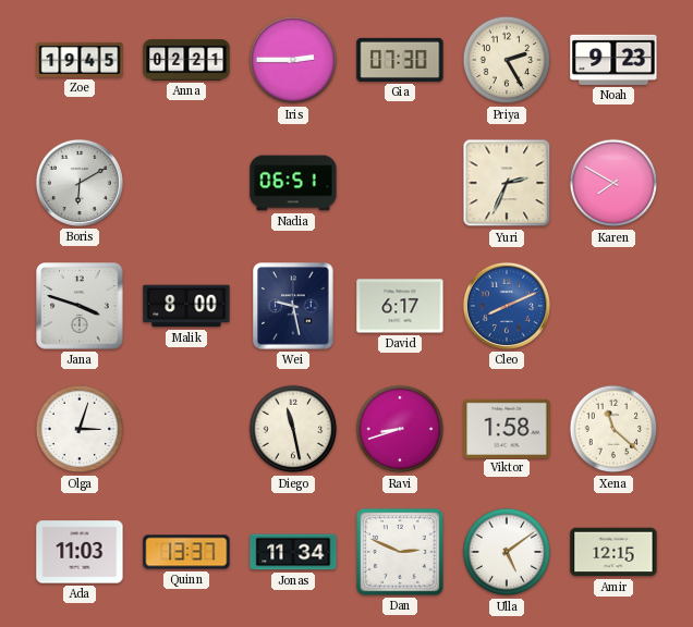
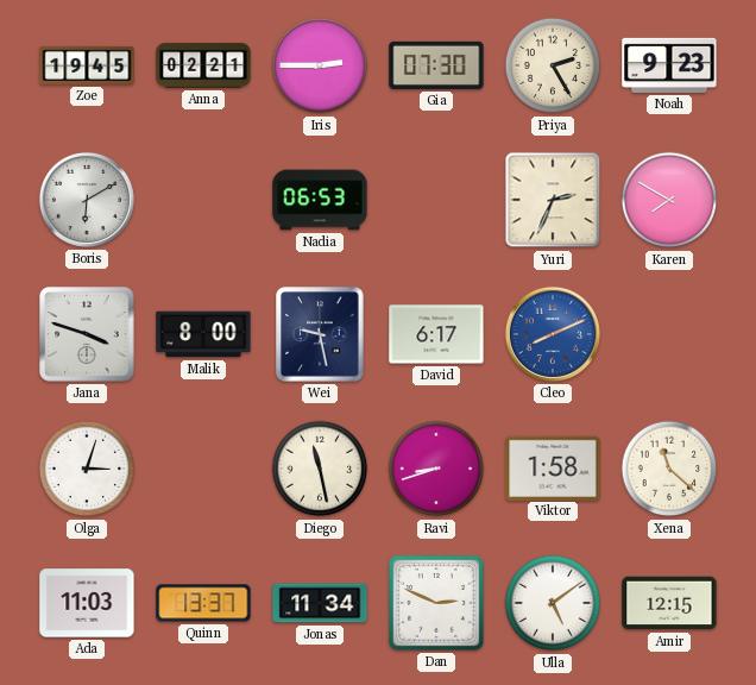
Nadia: 06:51 -> 06:53 (320, 200)
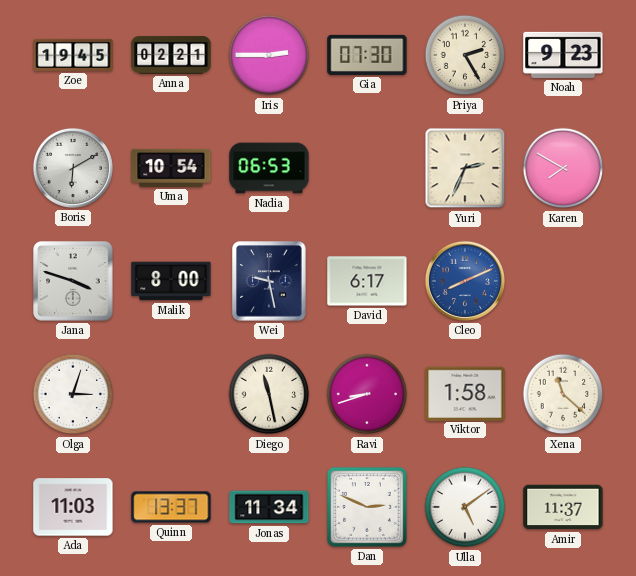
Uma: none -> 10:54 (171, 168)
Amir: 12:15 -> 11:37 (563, 507)
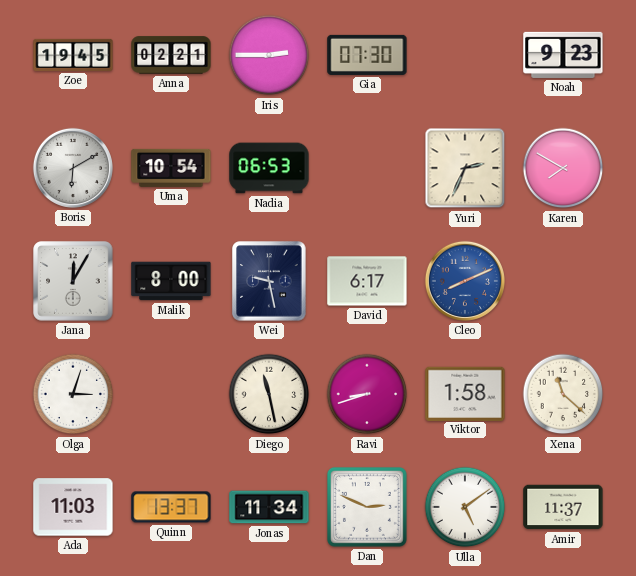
Priya: 2:25 -> none (465, 55)
Jana: 3:48 -> 12:05 (73, 281)
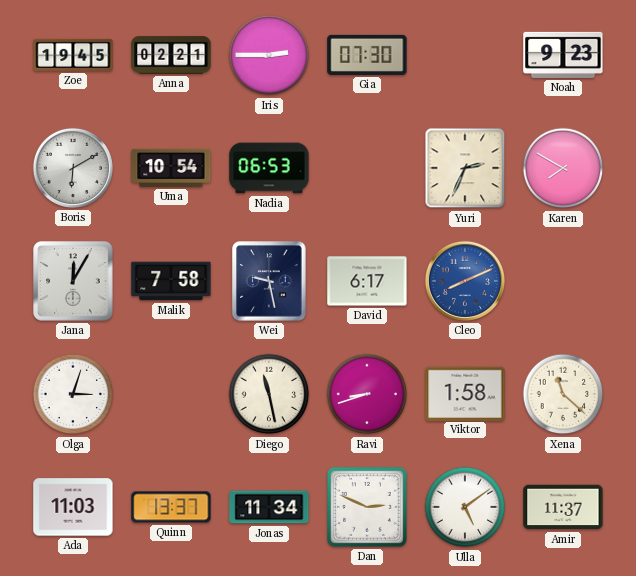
Malik: 8:00 -> 7:58 (171, 281)
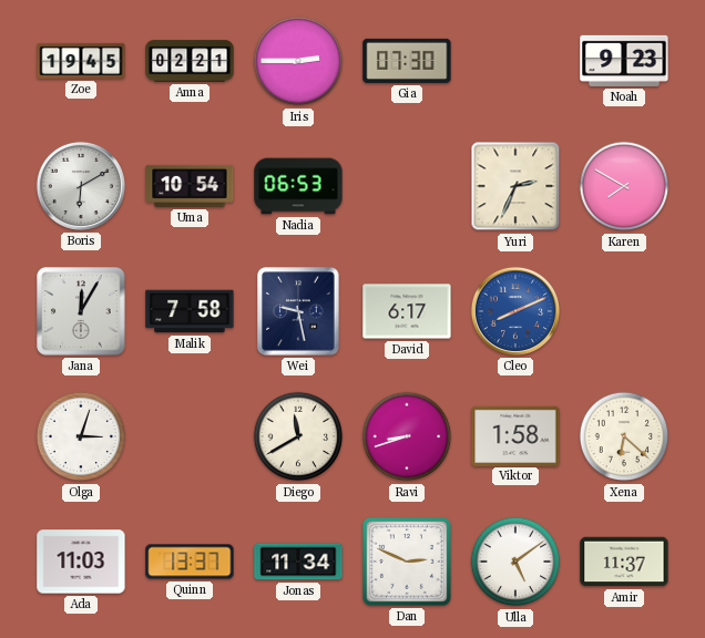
Diego: 11:28 -> 11:40 (298, 436)
Xena: 11:22 -> 6:22 (624, 436)
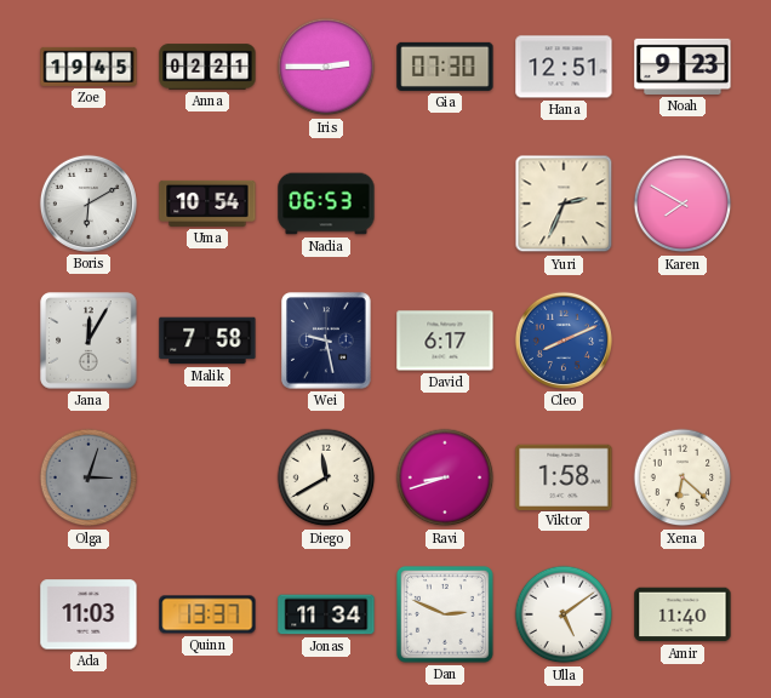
Hana: none -> 12:51 (564, 67)
Olga dial: white -> grey (88, 477)
Amir: 11:37 -> 11:40 (683, 614)
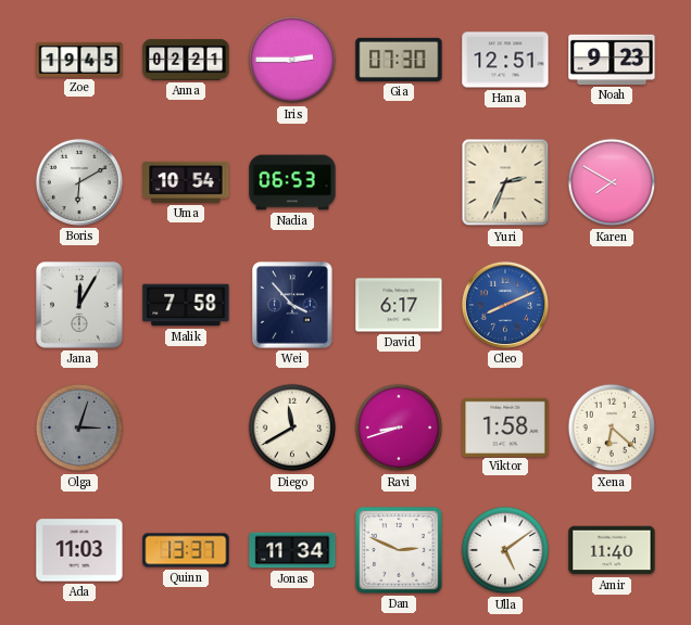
Wei: 9:28 -> 3:53 (292, 305)
